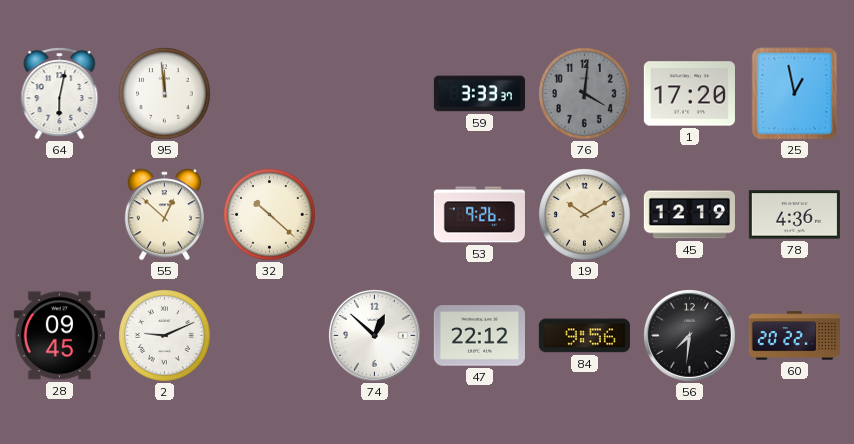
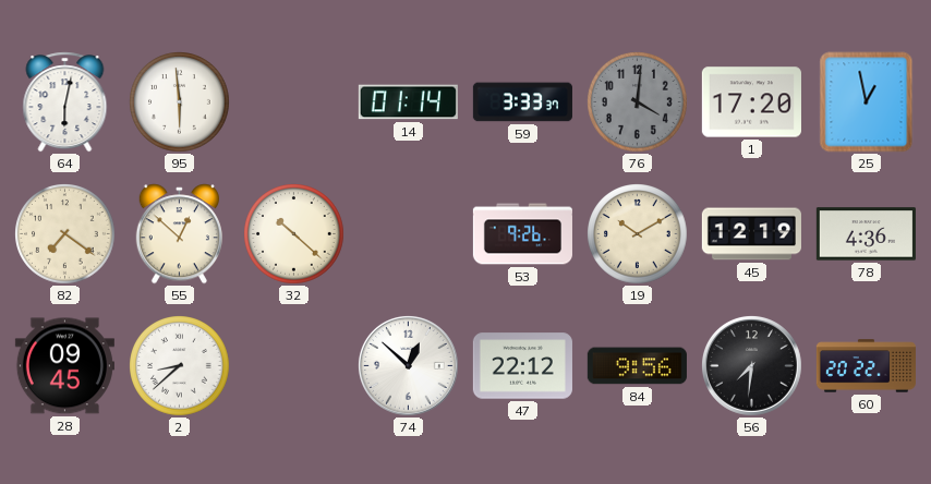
95: 11:59 -> 5:59 (180, 102)
14: none -> 01:14 (408, 102)
82: none -> 7:21 (65, 234)
2: 9:11 -> 8:38 (180, 366)
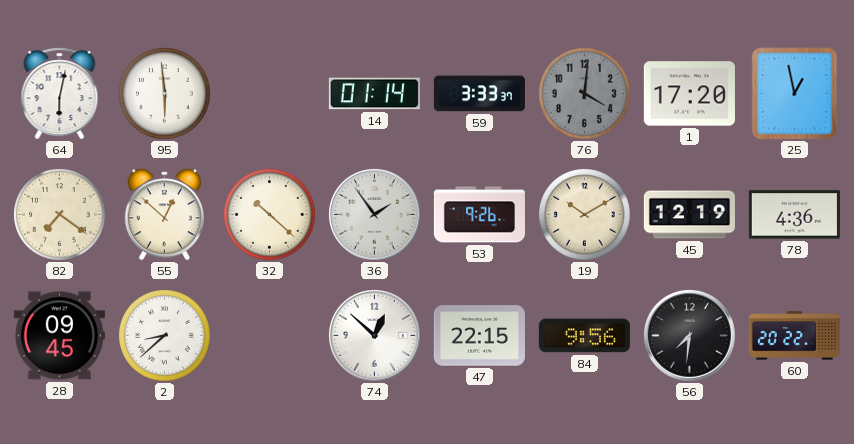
36: none -> 1:54 (374, 214)
47: 22:12 -> 22:15 (479, 336)
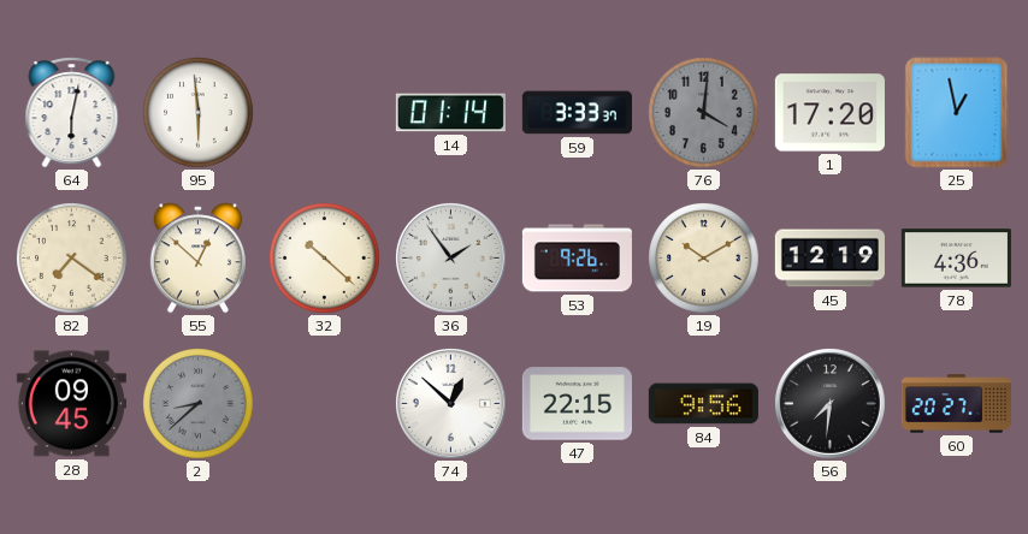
2 dial: white -> grey (199, 404)
60: 20:22 -> 20:27 (956, 404)
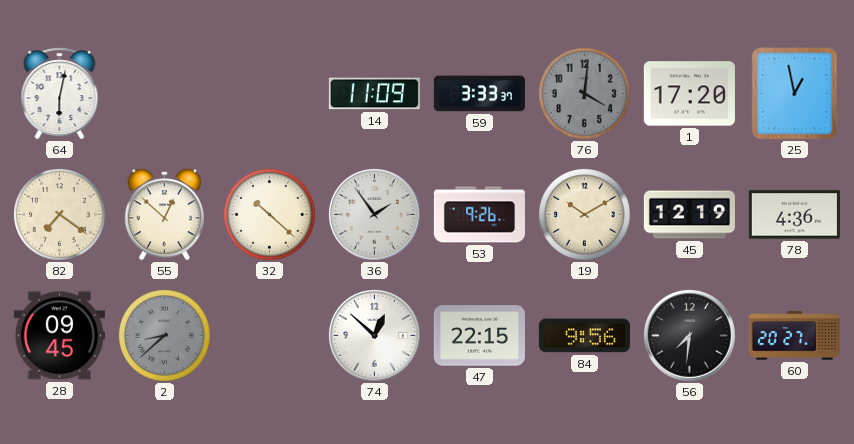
95: 5:59 -> none (199, 113)
14: 01:14 -> 11:09 (374, 94)
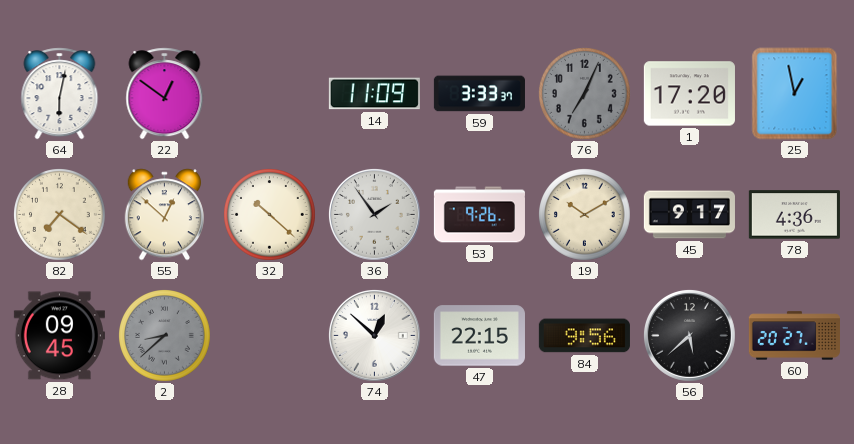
22: none -> 12:51 (165, 94)
76: 4:01 -> 7:04 (585, 94)
45: 12:19 -> 9:17 (689, 215)
56: 7:31 -> 5:38 (689, 335)
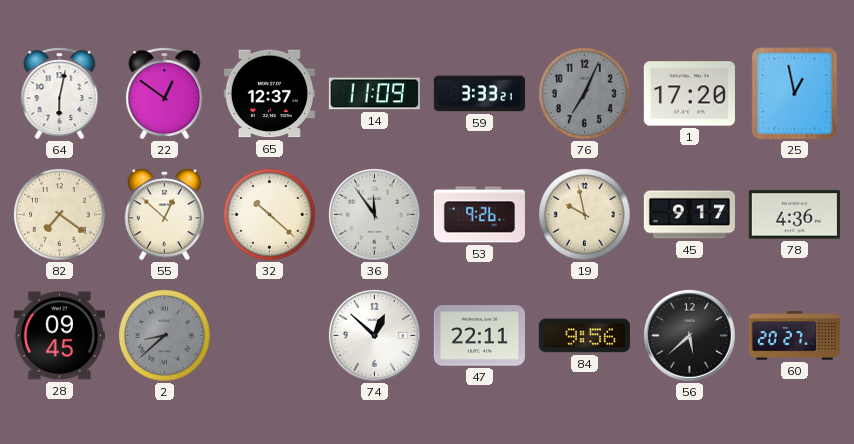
65: none -> 12:37 (269, 94)
59: 3:33:37 -> 3:33:21 (479, 94)
36: 1:54 -> 11:54 (374, 214)
19: 10:10 -> 9:58 (585, 215)
47: 22:15 -> 22:11 (479, 336)
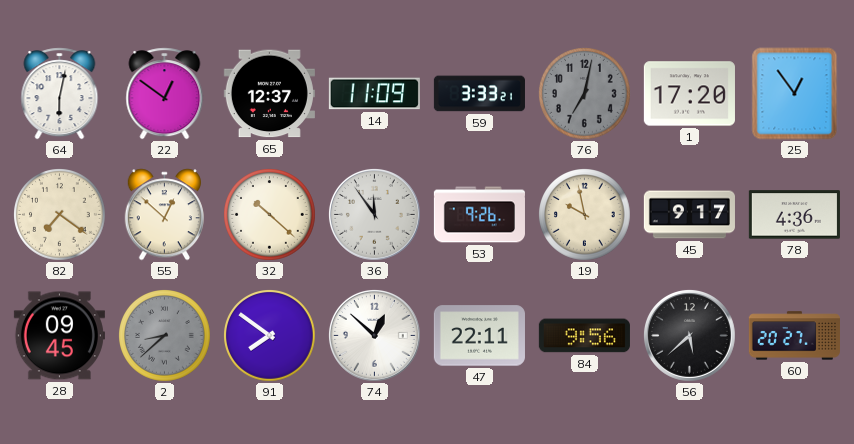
76: 7:04 -> 7:02 (585, 94)
25: 12:58 -> 12:54 (795, 94)
91: none -> 7:51 (270, 336)
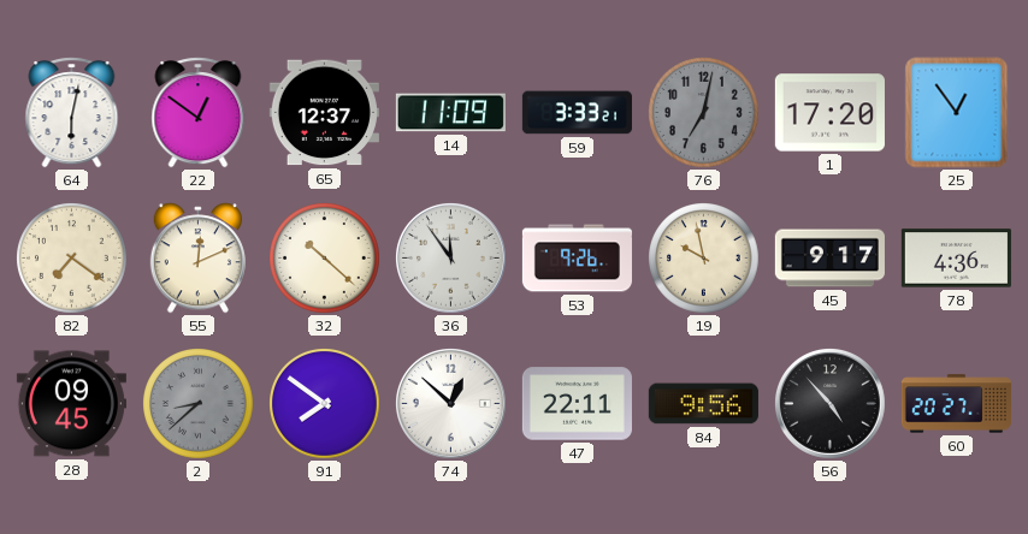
55: 12:52 -> 12:11 (197, 259)
56: 5:38 -> 4:53 (829, 403)
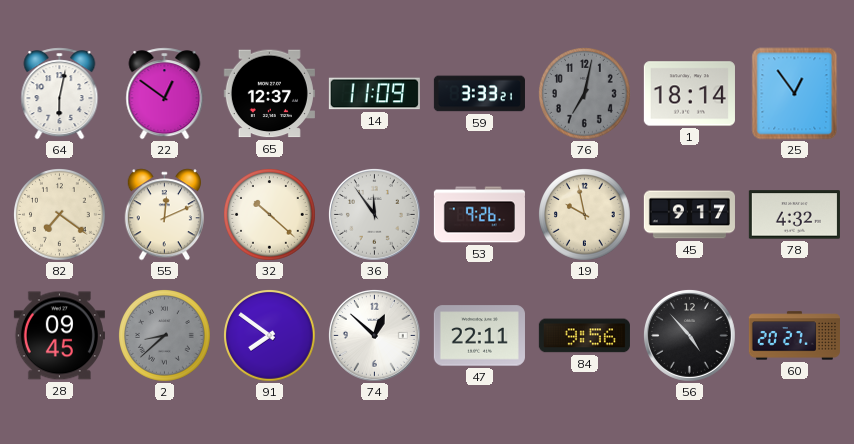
1: 17:20 -> 18:14 (689, 94)
78: 4:36 -> 4:32 (794, 215)
